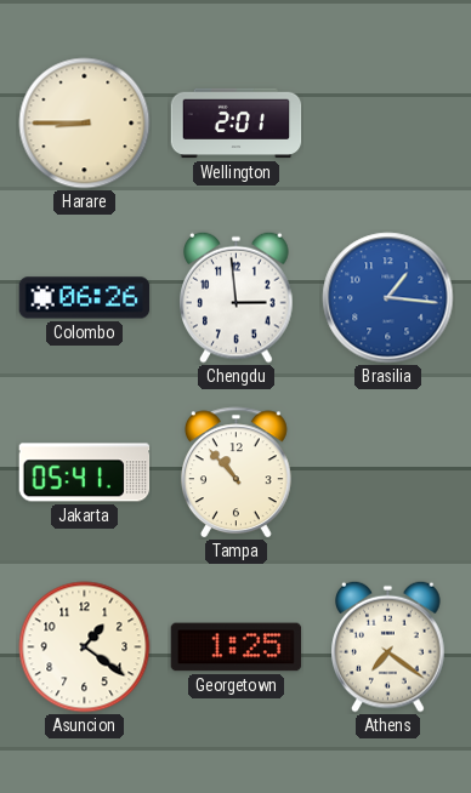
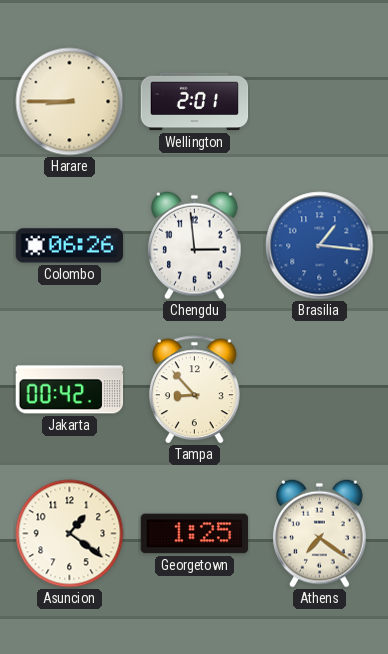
Jakarta: 05:41 -> 00:42 (70, 390)
Tampa: 10:53 -> 8:53 (194, 390)
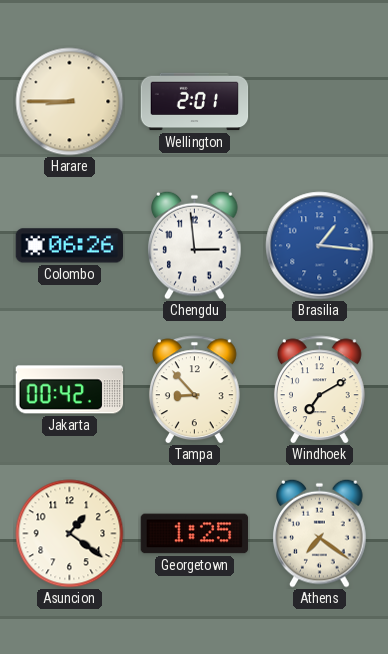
Windhoek: none -> 7:10 (319, 390)
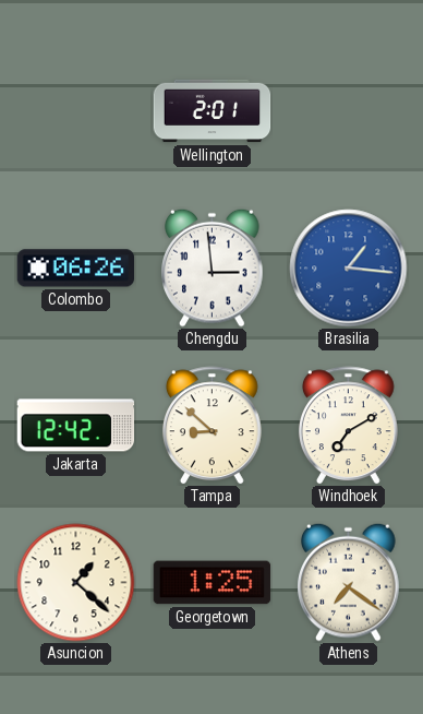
Harare: 8:45 -> none (70, 102)
Jakarta: 00:42 -> 12:42 (76, 426)
Tampa: 8:53 -> 8:52 (211, 426)
Asuncion: 1:21 -> 1:22 (76, 583)
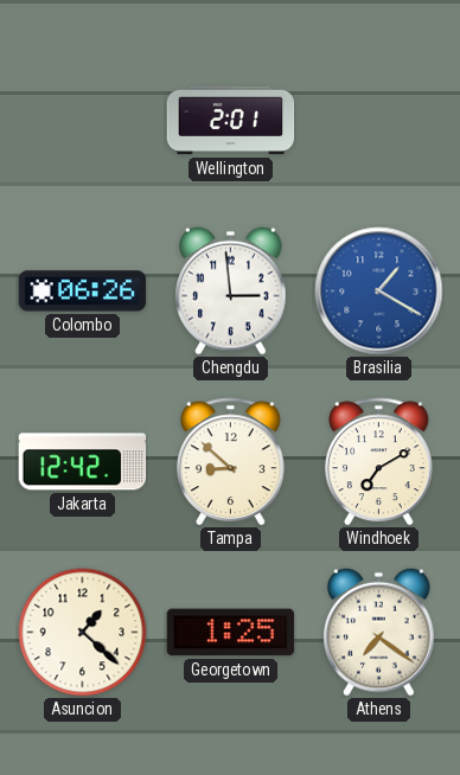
Brasilia: 1:16 -> 1:20 (379, 292)
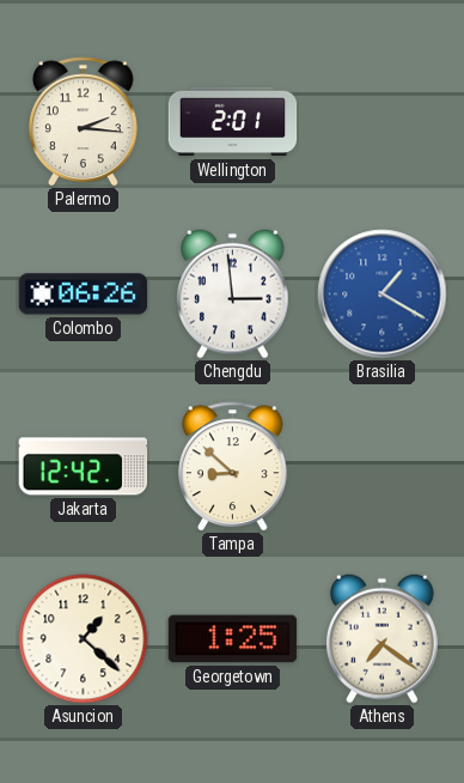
Palermo: none -> 2:16 (83, 122)
Windhoek: 7:10 -> none (378, 462)
